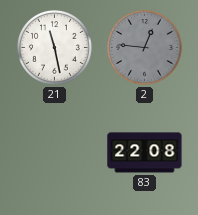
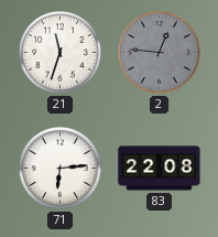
21: 11:28 -> 11:33 (59, 52)
71: none -> 6:14 (59, 168)
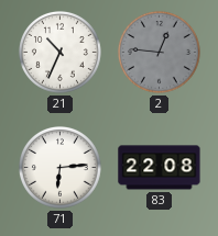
21: 11:33 -> 10:34 (59, 52)
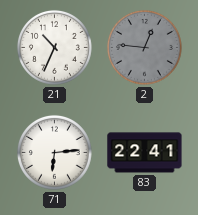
83: 22:08 -> 22:41 (145, 153)
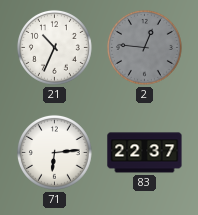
83: 22:41 -> 22:37 (145, 153)
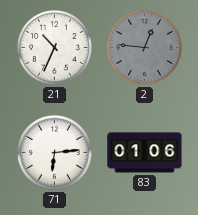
83: 22:37 -> 01:06 (145, 153)
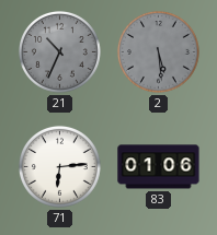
21 dial: white -> grey (59, 51)
2: 12:46 -> 5:29 (158, 51)
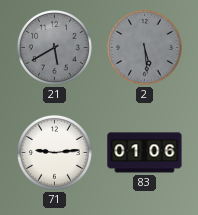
21: 10:34 -> 5:40 (54, 47)
71: 6:14 -> 9:14 (54, 152)
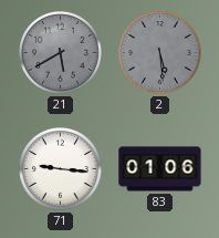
71: 9:14 -> 9:16 (60, 168)
